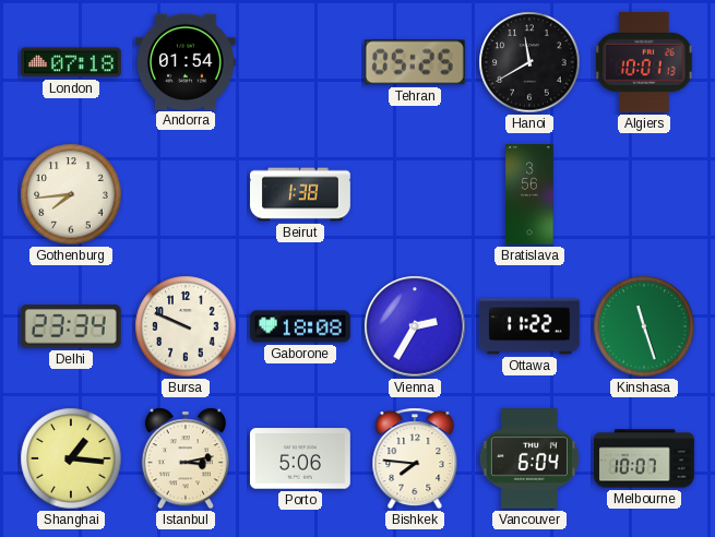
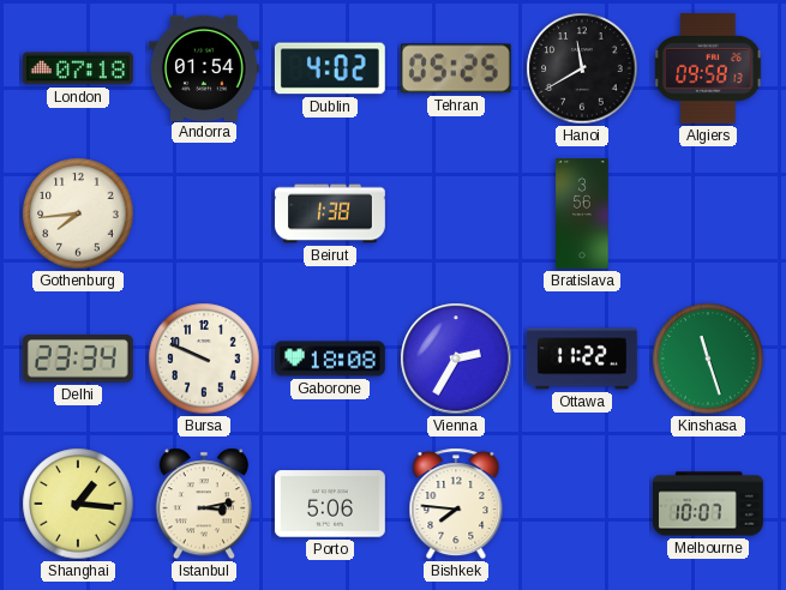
Dublin: none -> 4:02 (330, 68)
Algiers: 10:01 -> 09:58 (708, 68)
Vancouver: 6:04 -> none (529, 458)
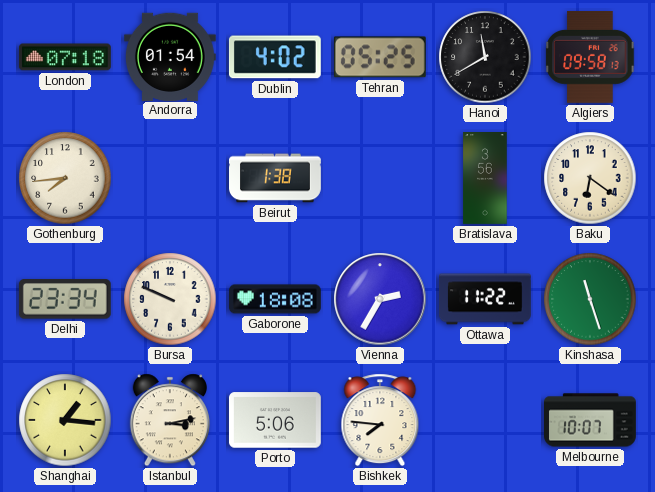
Baku: none -> 6:21 (590, 178)
